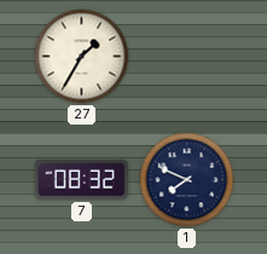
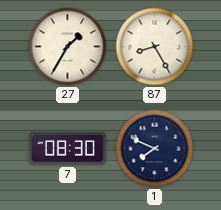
87: none -> 8:25 (155, 47)
7: 08:32 -> 08:30 (67, 149)
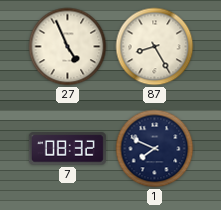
27: 1:35 -> 4:56 (68, 47)
7: 08:30 -> 08:32 (67, 149)
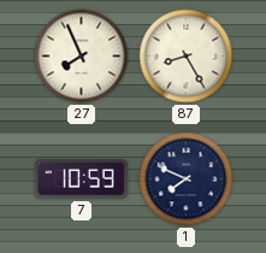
27: 4:56 -> 7:56 (82, 57)
7: 08:32 -> 10:59 (81, 180)
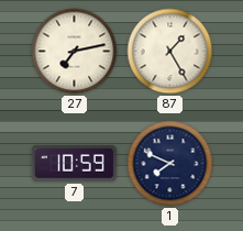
27: 7:56 -> 7:13 (75, 52)
87: 8:25 -> 1:25 (170, 52)
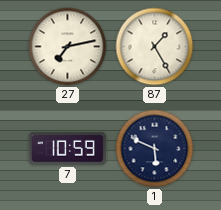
1: 7:49 -> 5:49 (155, 149)
